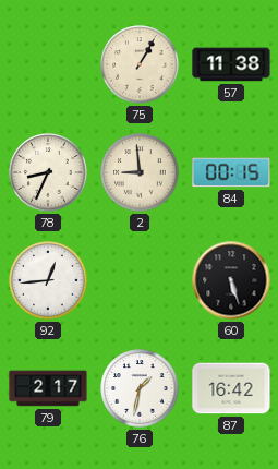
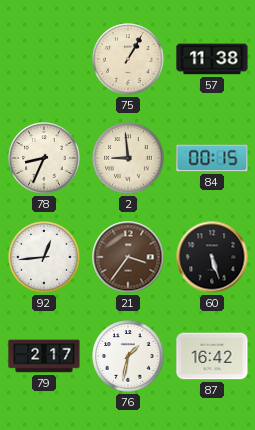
21: none -> 3:36 (128, 257)
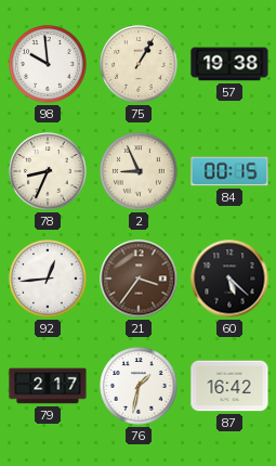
98: none -> 9:59 (48, 64)
57: 11:38 -> 19:38 (229, 64)
2: 8:59 -> 8:56 (139, 171)
60: 5:27 -> 5:22 (229, 279)
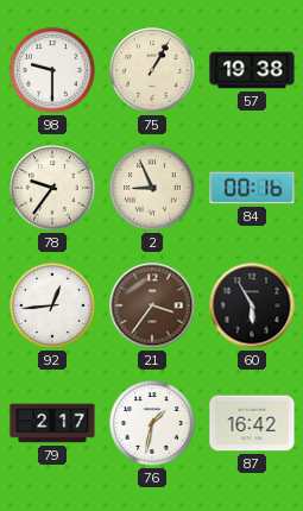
98: 9:59 -> 9:30 (52, 70)
78: 8:34 -> 9:36 (52, 188)
84: 00:15 -> 00:16 (252, 188)
60: 5:22 -> 5:55 (252, 305)
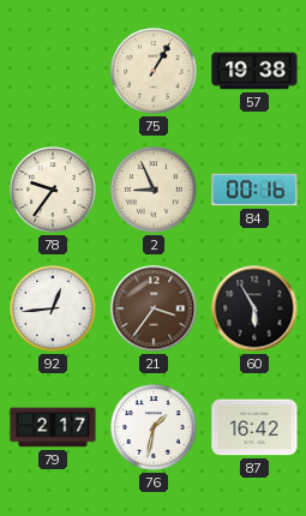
98: 9:30 -> none (52, 70)
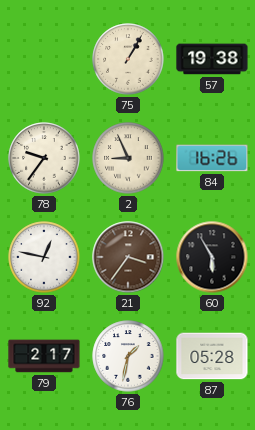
84: 00:16 -> 16:26 (212, 158)
92: 12:44 -> 12:47 (44, 257)
87: 16:42 -> 05:28 (212, 356)
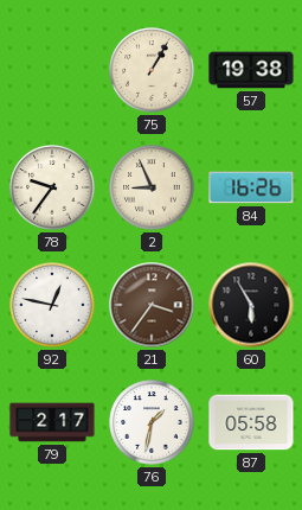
87: 05:28 -> 05:58 (251, 422)
